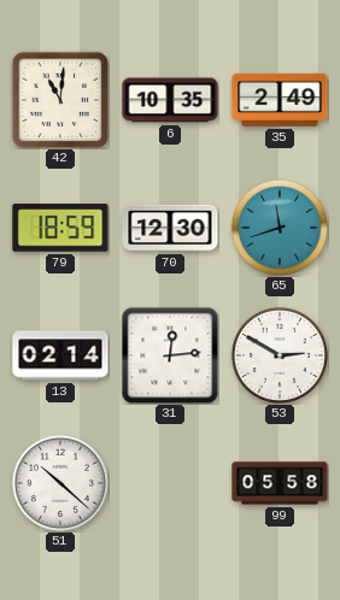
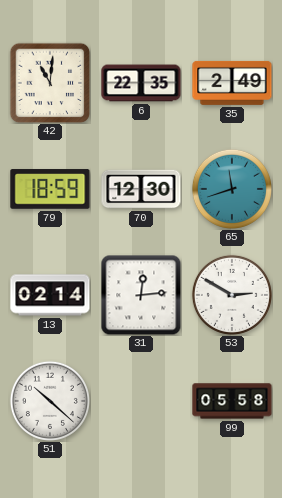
6: 10:35 -> 22:35 (141, 83)
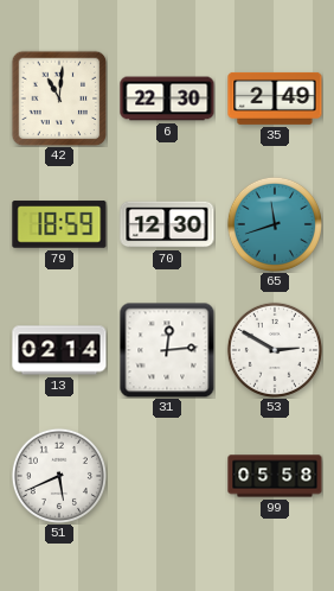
6: 22:35 -> 22:30 (167, 99)
51: 10:22 -> 5:41 (59, 476)
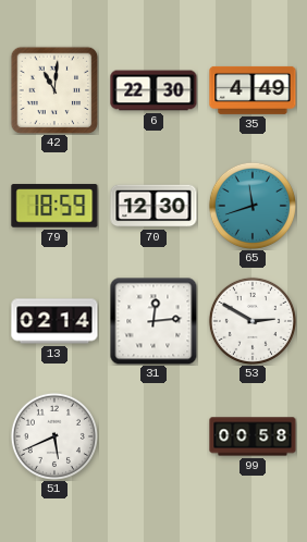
35: 2:49 -> 4:49 (253, 90)
99: 05:58 -> 00:58 (253, 436)
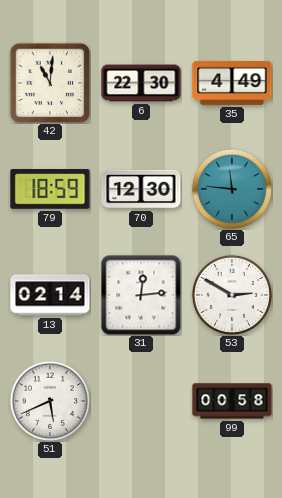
65: 11:42 -> 11:46 (232, 189)
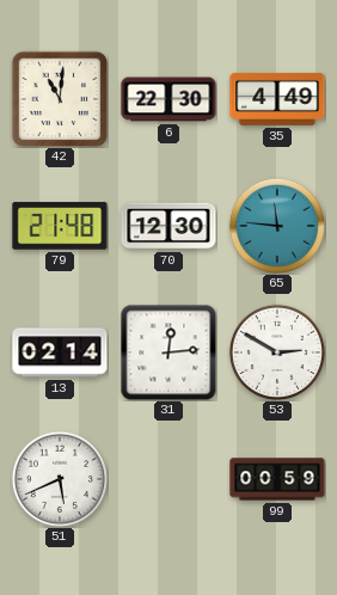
79: 18:59 -> 21:48 (60, 226)
99: 00:58 -> 00:59 (277, 479)
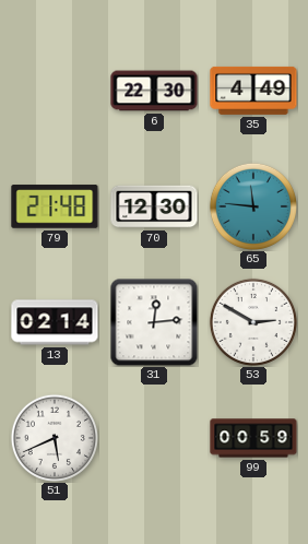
42: 11:01 -> none (60, 99)
